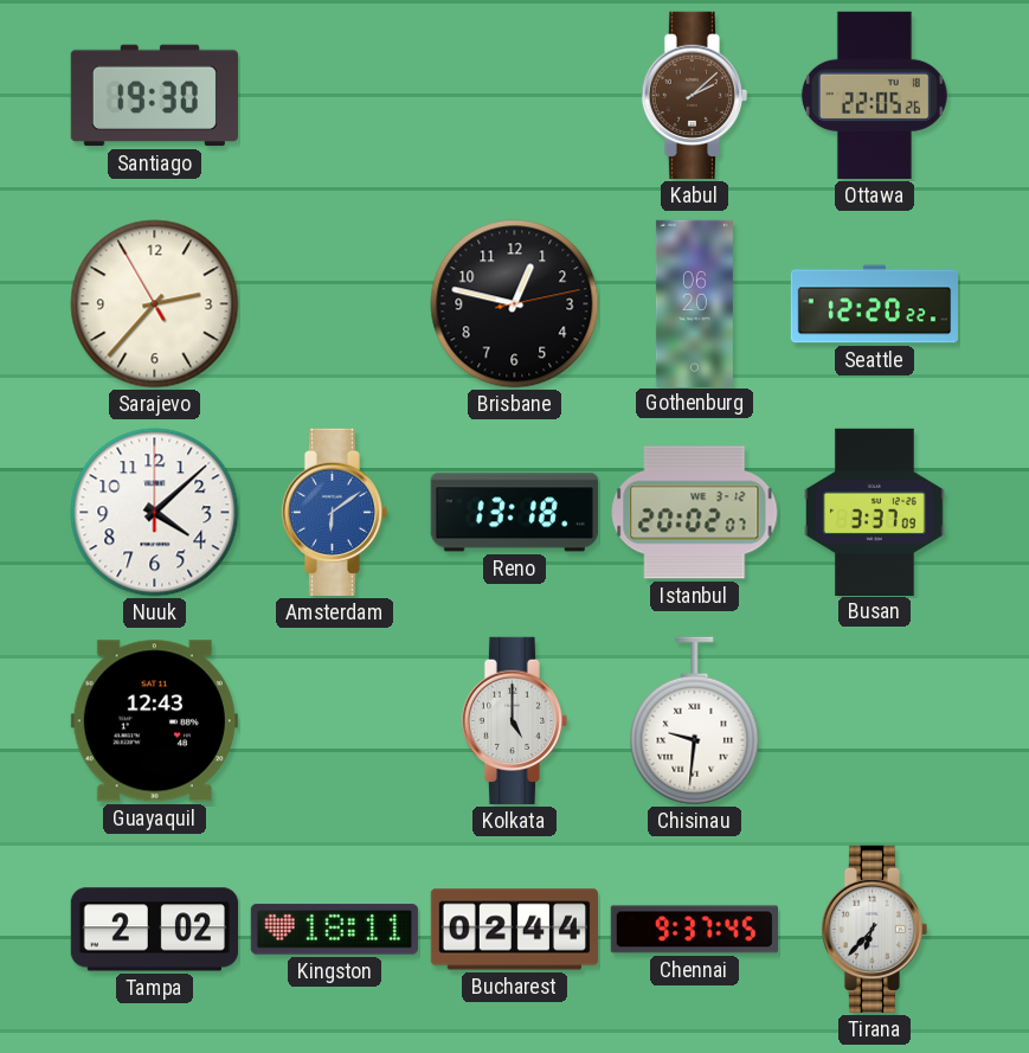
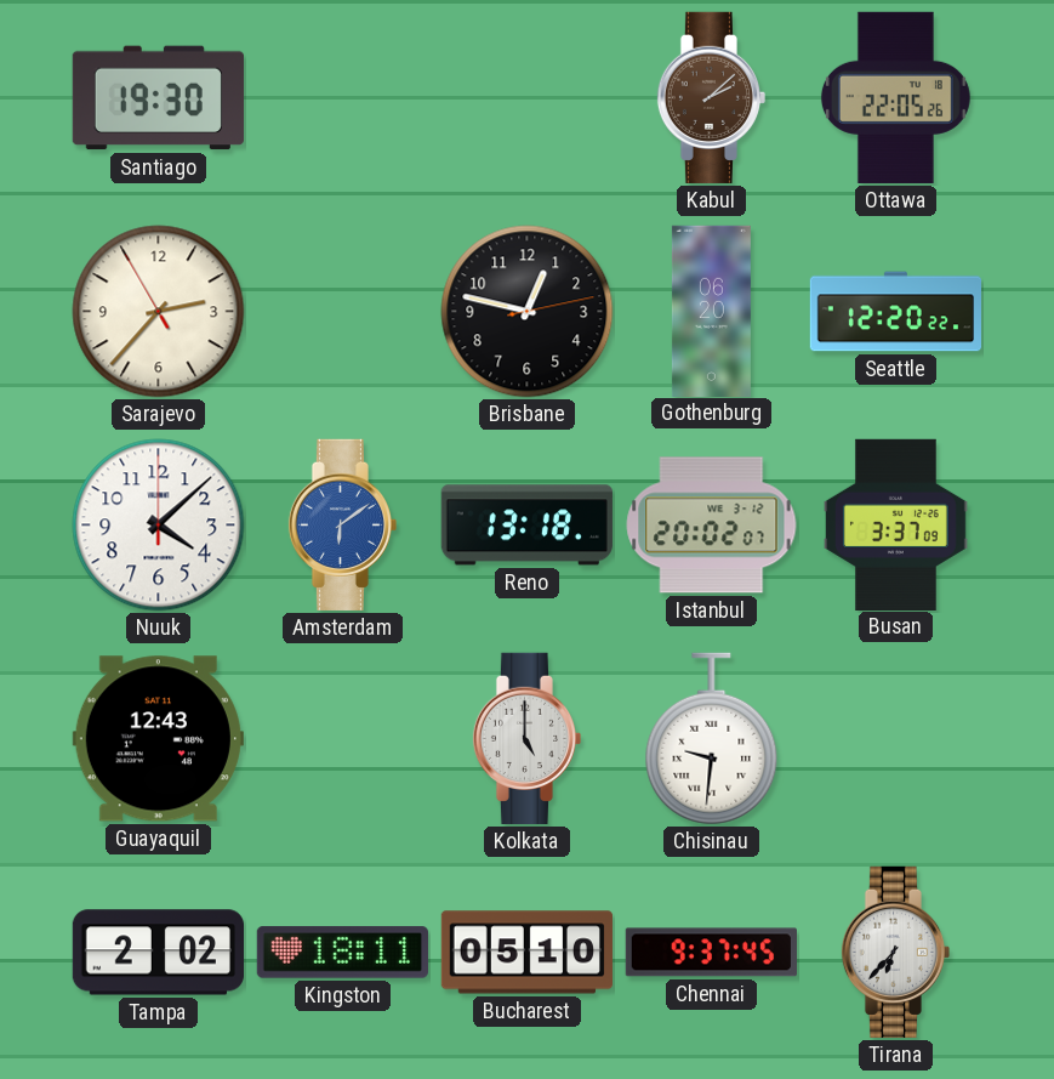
Bucharest: 02:44 -> 05:10 (526, 953)
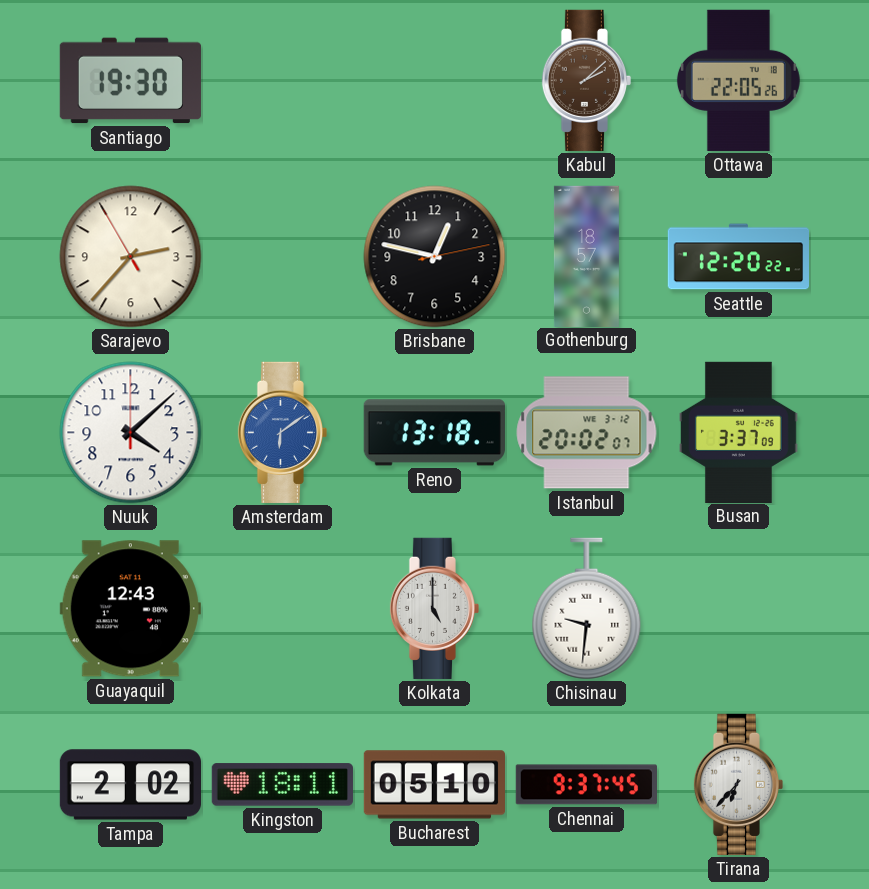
Gothenburg: 06:20 -> 18:57 (586, 256)
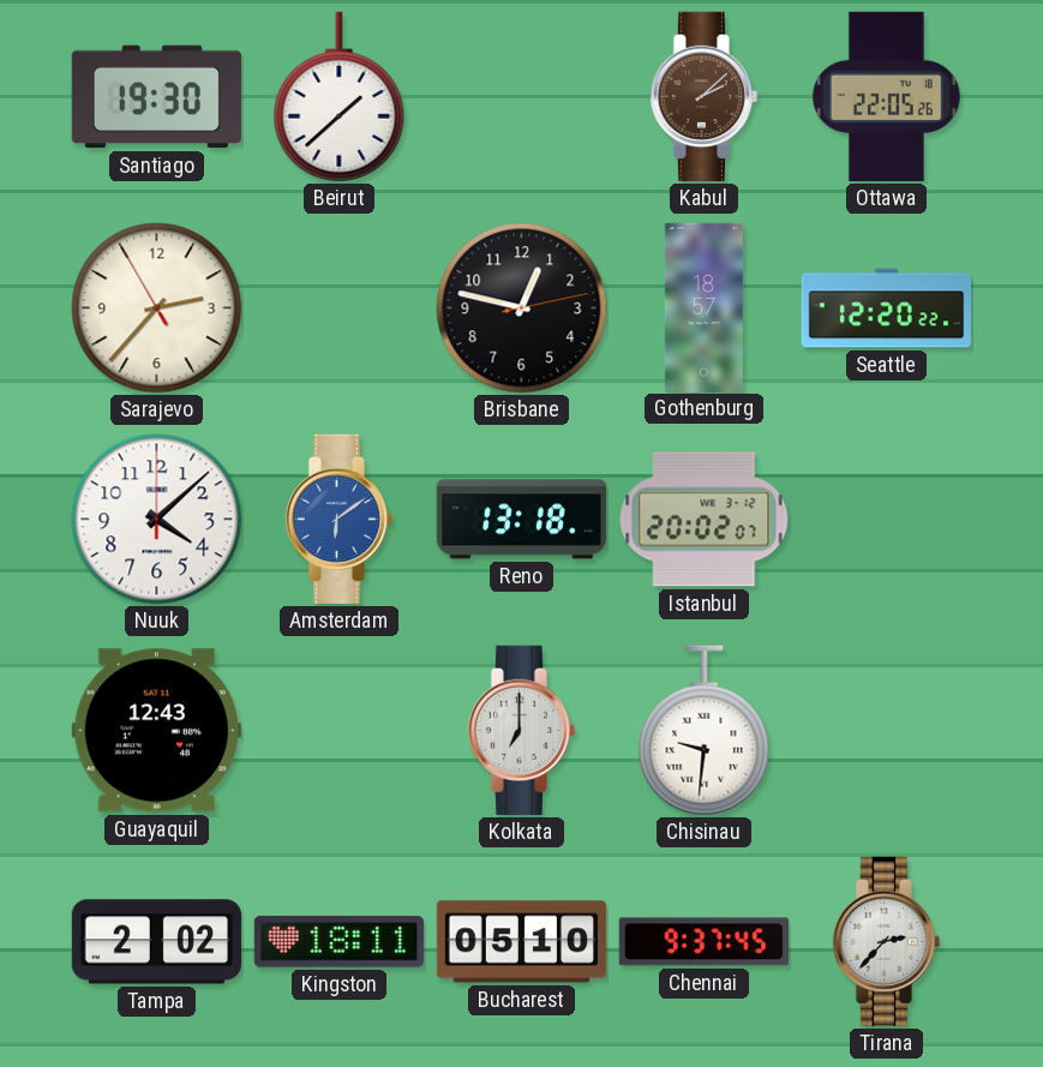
Beirut: none -> 1:38 (340, 97)
Busan: 3:37 -> none (739, 432)
Kolkata: 5:00 -> 7:00 (521, 730)
Tirana: 6:37 -> 2:37 (886, 941)
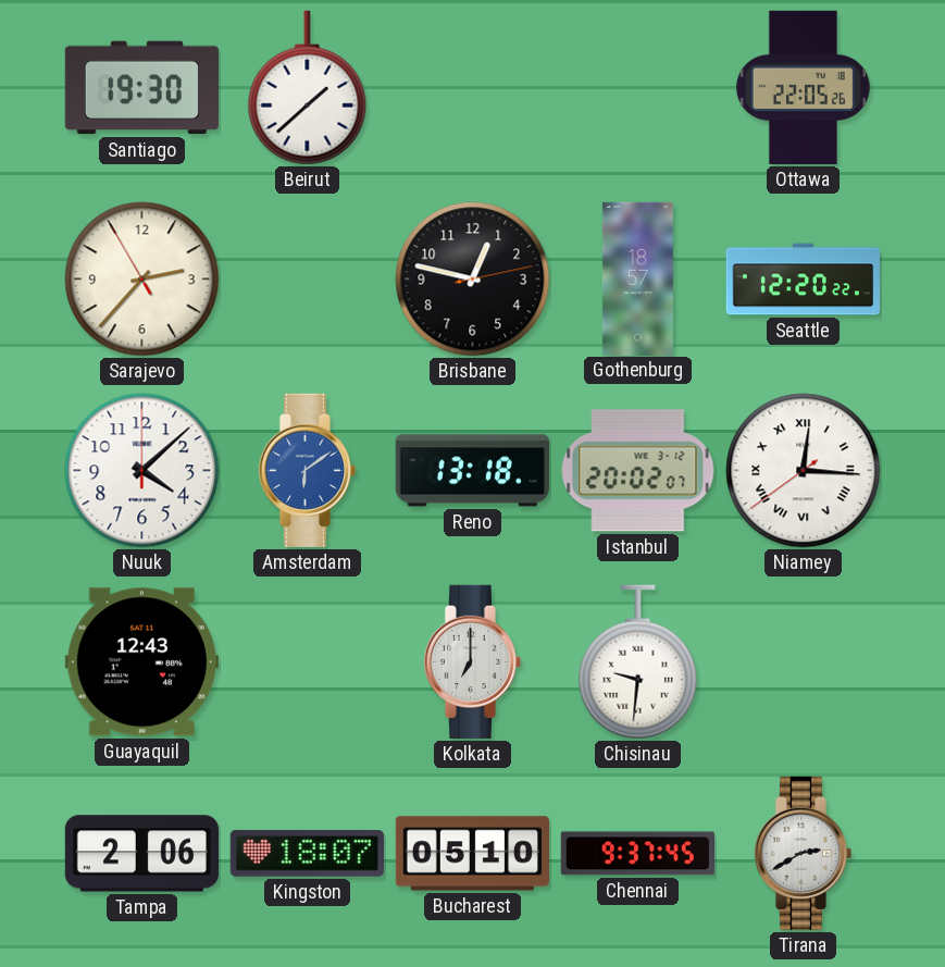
Kabul: 2:08 -> none (703, 96)
Niamey: none -> 12:15 (804, 471)
Tampa: 2:02 -> 2:06 (141, 854)
Kingston: 18:11 -> 18:07 (307, 854)
Tirana: 2:37 -> 2:40 (803, 853)
